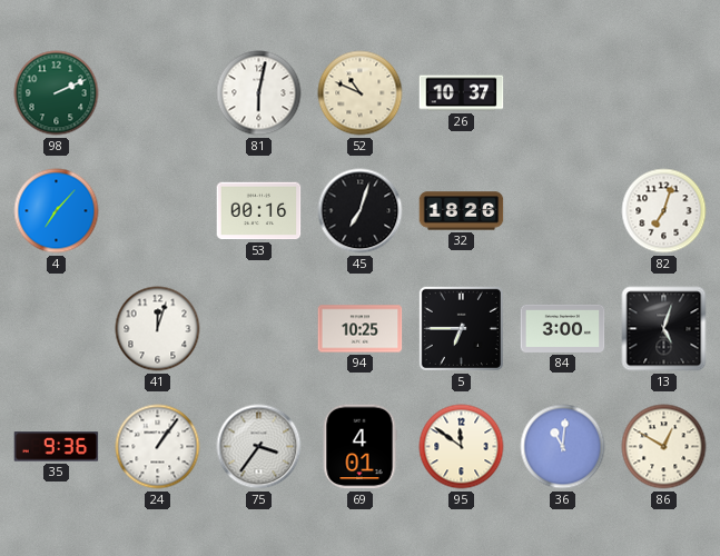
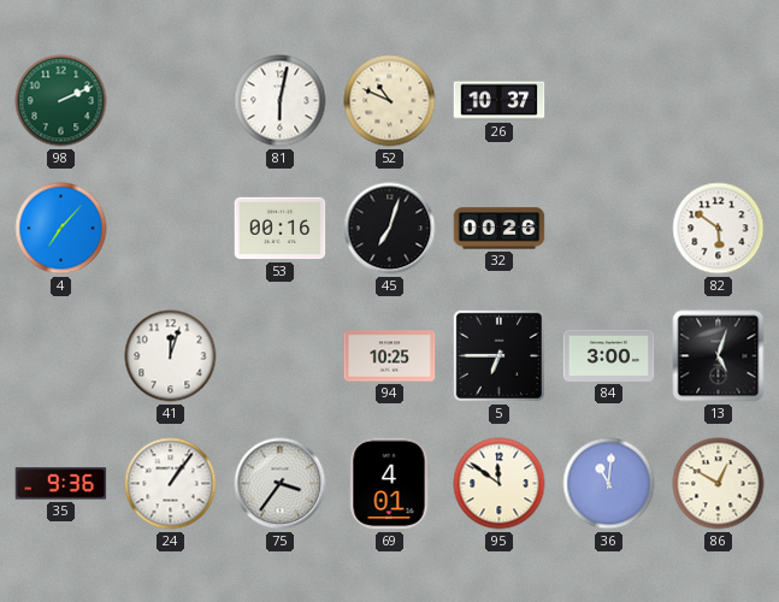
32: 18:26 -> 00:26 (500, 229)
82: 7:03 -> 5:51 (719, 229)
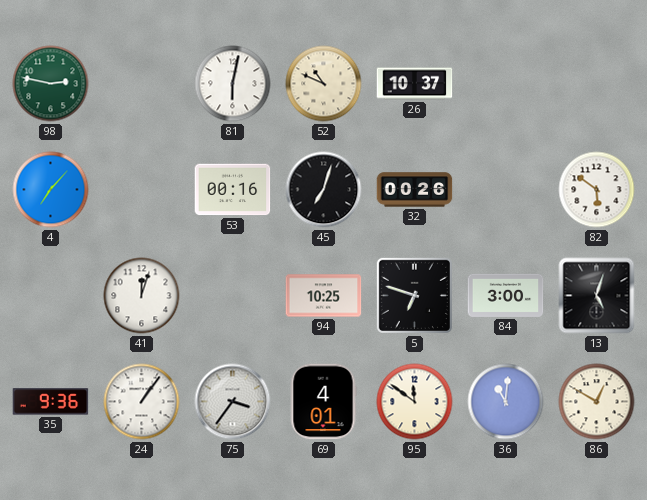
98: 2:11 -> 2:47 (51, 84)
5: 6:45 -> 6:48 (414, 295)
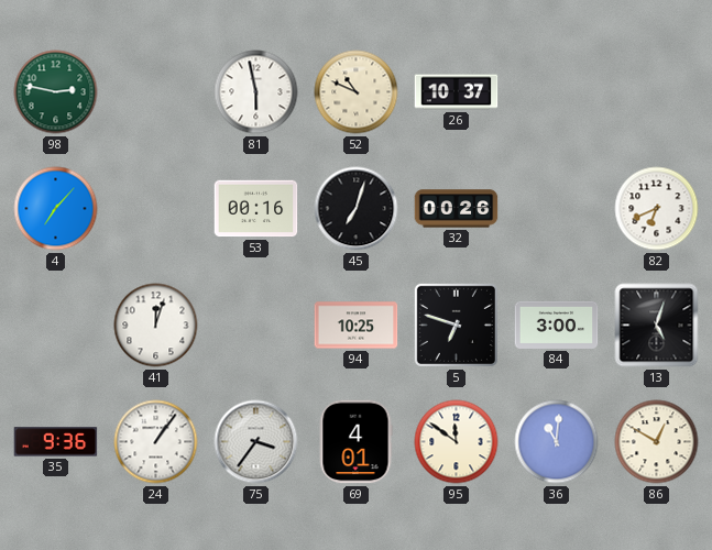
81: 6:02 -> 5:58 (256, 92)
82: 5:51 -> 6:41 (657, 209)
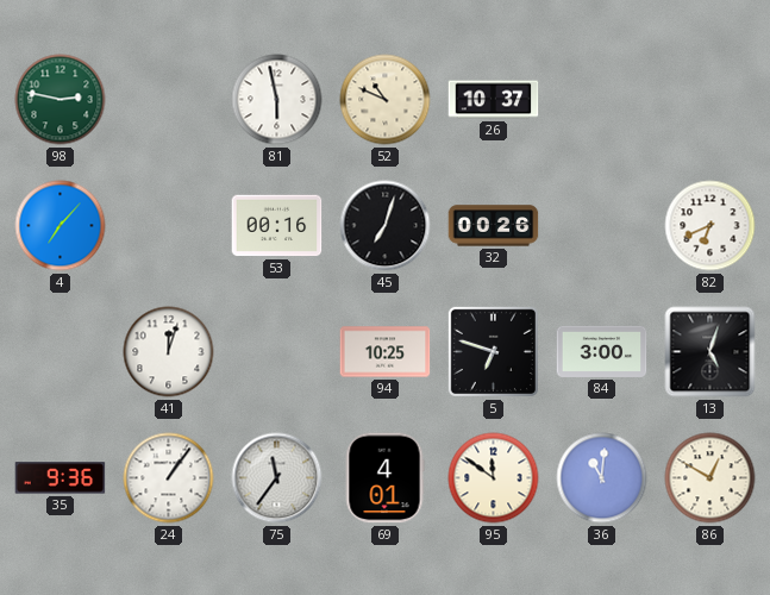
75: 3:36 -> 11:36 (277, 478)
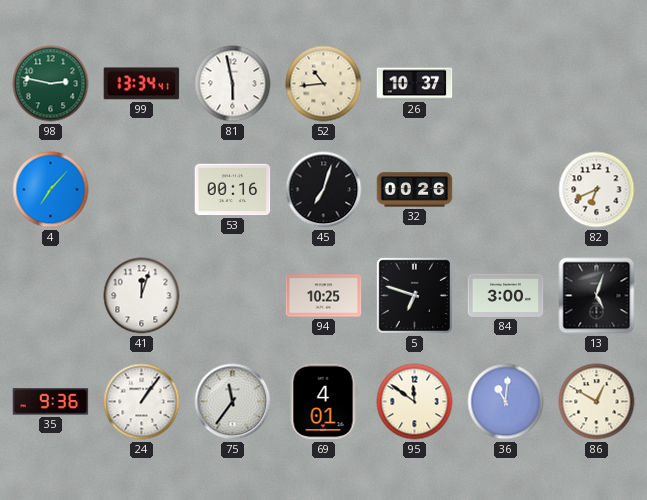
99: none -> 13:34 (142, 84)
52: 10:49 -> 10:44 (324, 84)
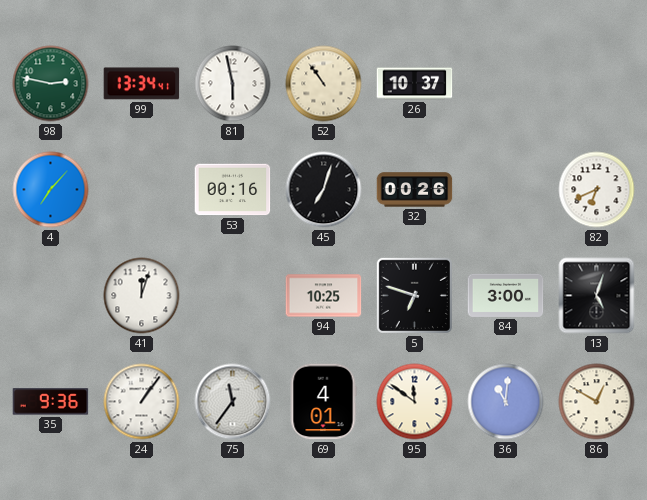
52: 10:44 -> 10:54 (324, 84)
